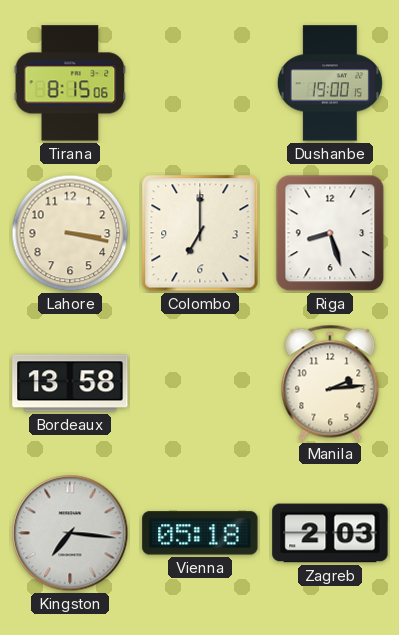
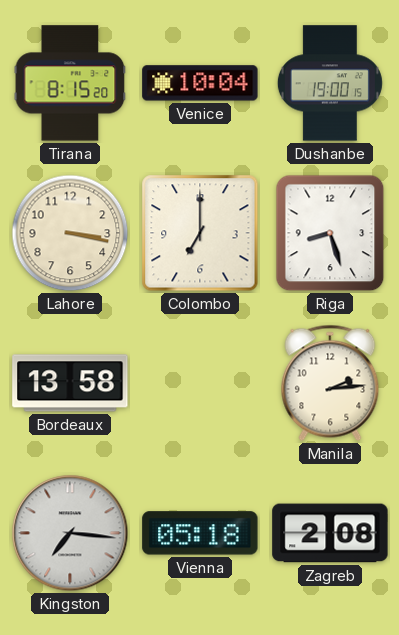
Tirana: 8:15:06 -> 8:15:20 (70, 83)
Venice: none -> 10:04 (200, 83)
Zagreb: 2:03 -> 2:08 (330, 533)
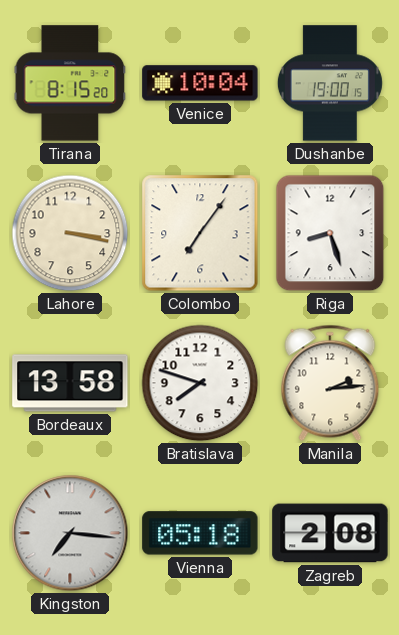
Colombo: 7:00 -> 7:06 (200, 233)
Bratislava: none -> 7:48 (200, 383)
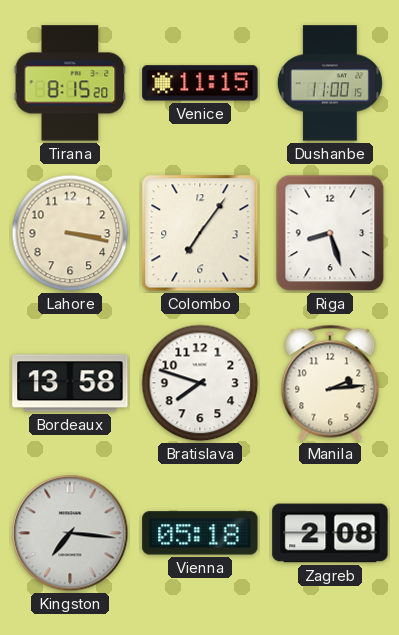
Venice: 10:04 -> 11:15 (200, 83)
Dushanbe: 19:00 -> 11:00 (330, 83)
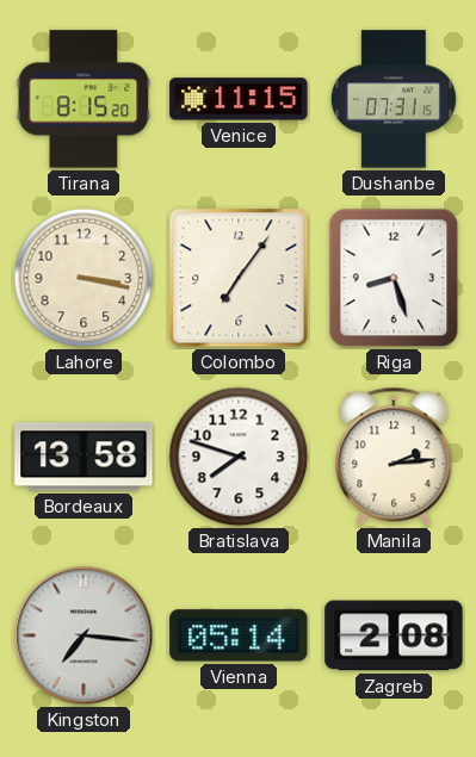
Dushanbe: 11:00 -> 07:31 (394, 99)
Vienna: 05:18 -> 05:14 (239, 635)
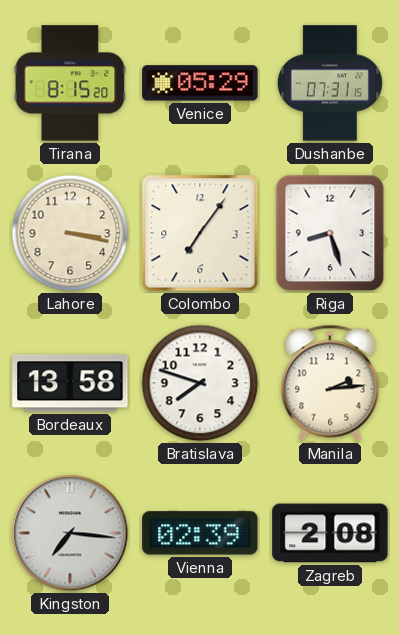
Venice: 11:15 -> 05:29 (200, 83)
Vienna: 05:14 -> 02:39 (200, 533)
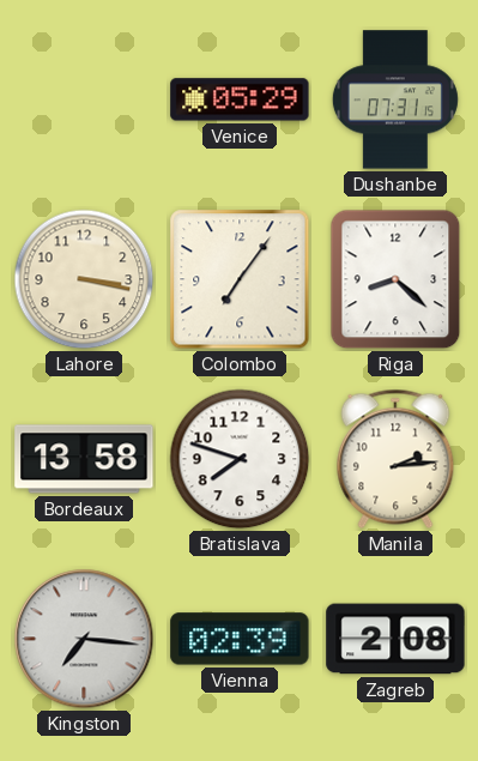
Tirana: 8:15 -> none (70, 83)
Riga: 8:27 -> 8:22 (395, 279)
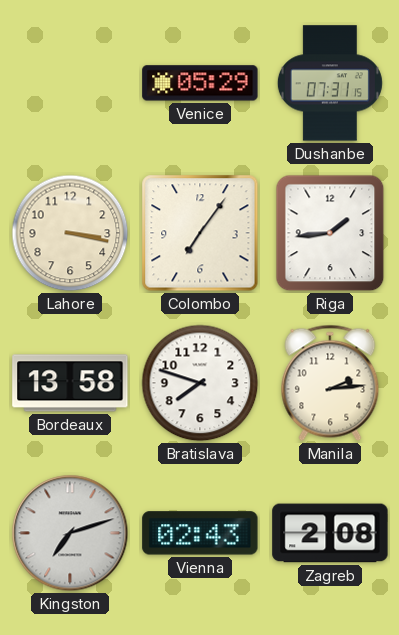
Riga: 8:22 -> 1:44 (330, 233)
Kingston: 7:16 -> 7:12 (70, 533)
Vienna: 02:39 -> 02:43 (200, 533)
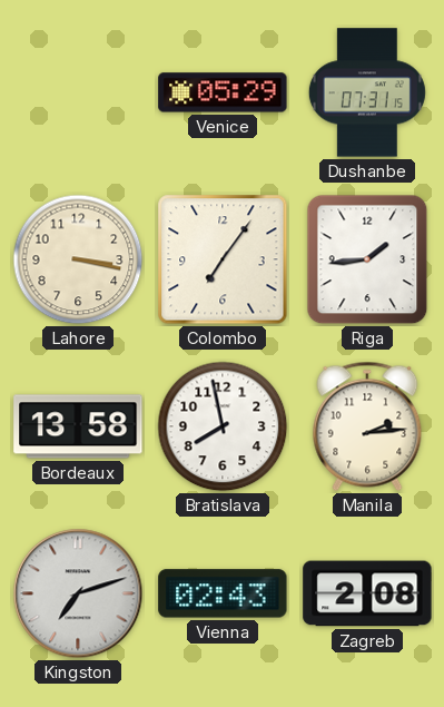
Bratislava: 7:48 -> 7:58 (223, 426)
